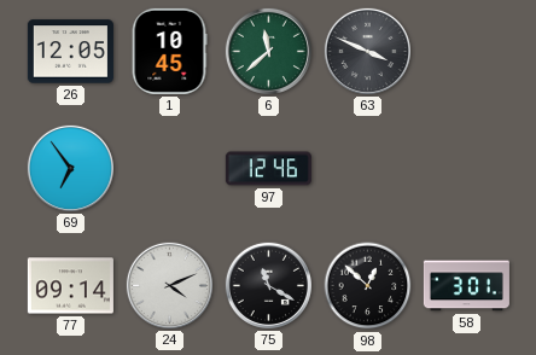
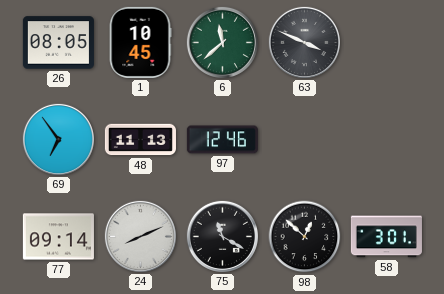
26: 12:05 -> 08:05 (58, 43)
48: none -> 11:13 (140, 140)
24: 4:11 -> 8:11 (140, 236)
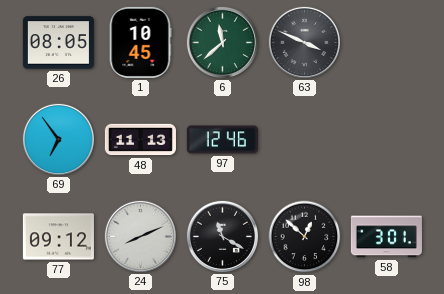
77: 09:14 -> 09:12 (58, 237)
